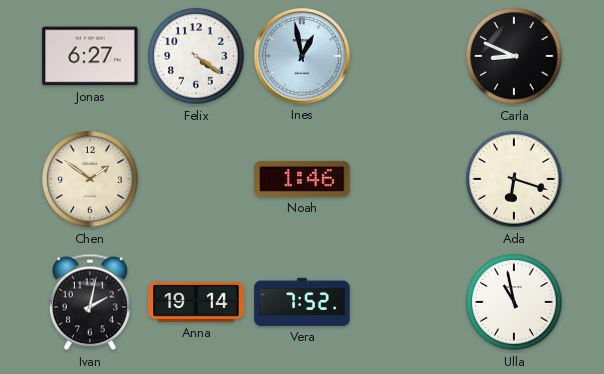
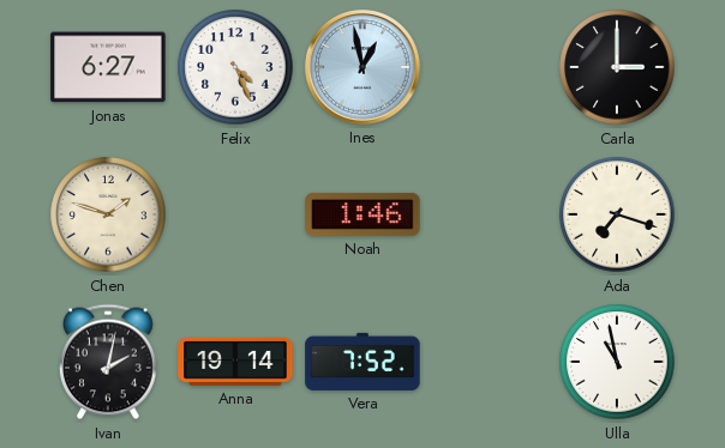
Felix: 4:21 -> 4:26 (235, 67)
Carla: 8:49 -> 3:00 (617, 67)
Chen: 1:51 -> 1:48 (108, 214)
Ada: 6:18 -> 7:18 (617, 214)
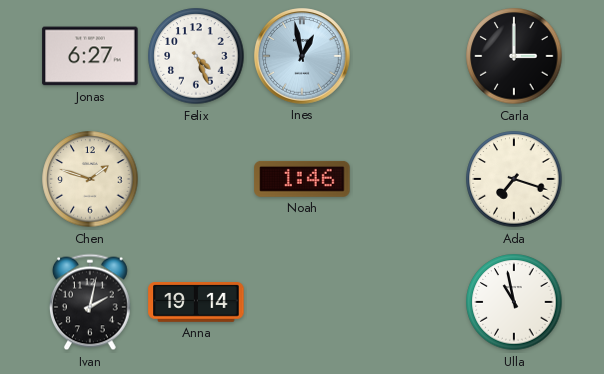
Vera: 7:52 -> none (362, 362)
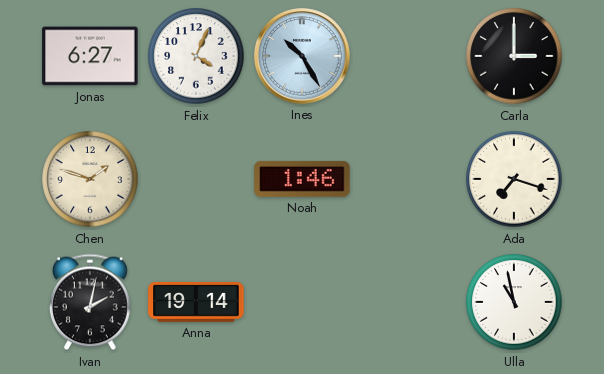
Felix: 4:26 -> 4:04 (196, 56)
Ines: 12:58 -> 10:25 (302, 56)
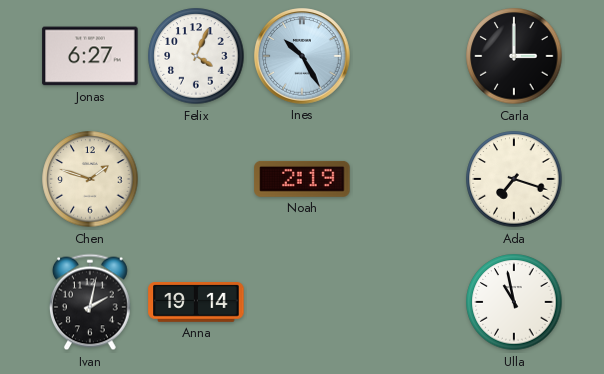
Noah: 1:46 -> 2:19 (302, 179)
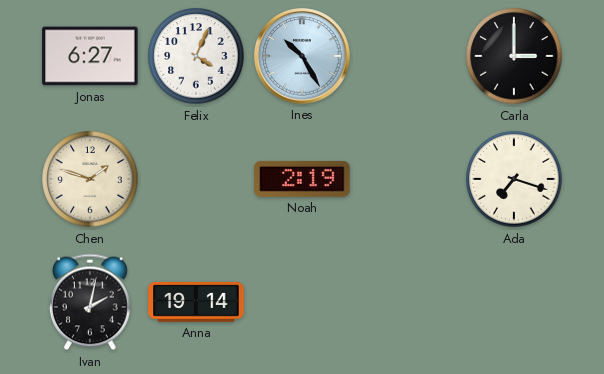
Ulla: 10:58 -> none (514, 302)
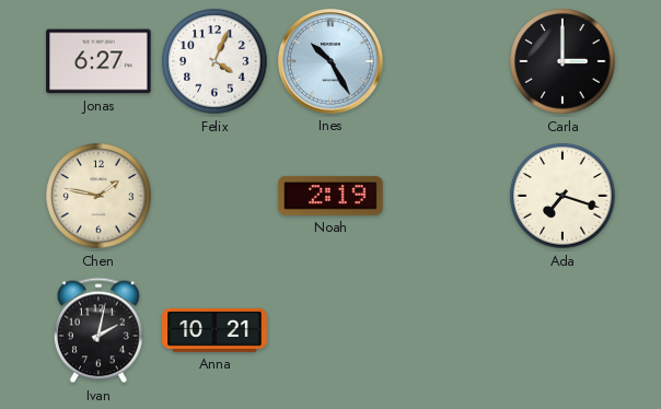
Chen: 1:48 -> 1:47 (98, 196)
Anna: 19:14 -> 10:21 (214, 331)
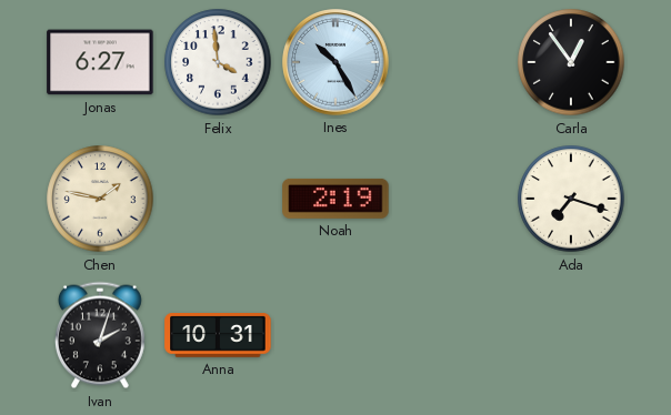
Felix: 4:04 -> 3:59 (218, 62)
Carla: 3:00 -> 12:54 (571, 62)
Ivan: 2:02 -> 2:03 (100, 335)
Anna: 10:21 -> 10:31 (218, 336)
